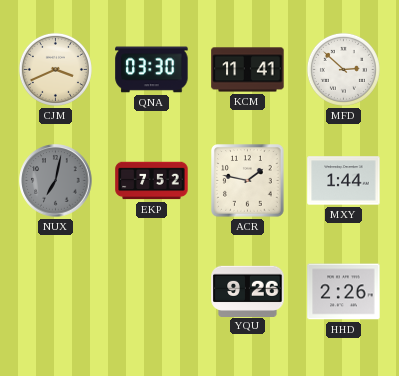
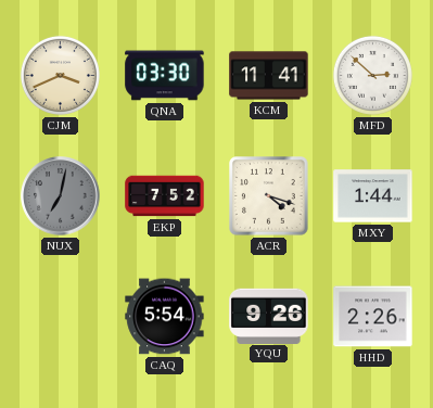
ACR: 1:47 -> 4:18 (269, 196)
CAQ: none -> 5:54 (165, 317)
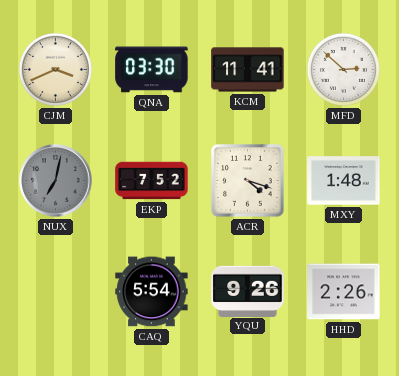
MXY: 1:44 -> 1:48 (344, 181)
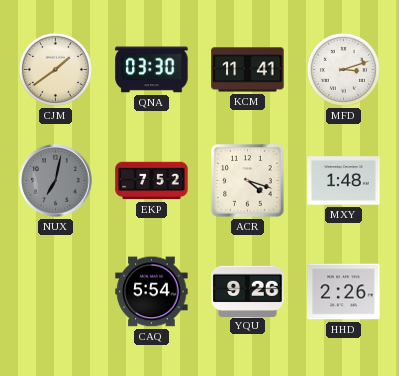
CJM: 3:41 -> 1:39 (55, 69)
MFD: 2:52 -> 3:12 (343, 69)
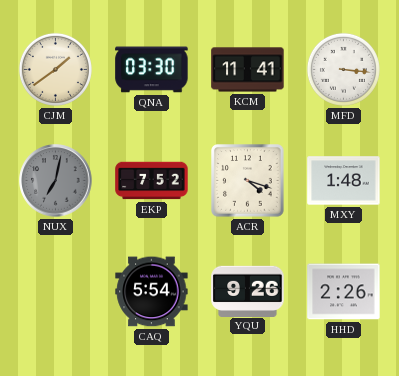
MFD: 3:12 -> 3:16 (343, 69)
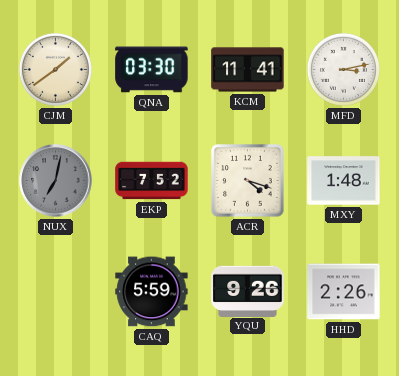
MFD: 3:16 -> 3:13 (343, 69)
CAQ: 5:54 -> 5:59 (152, 292)
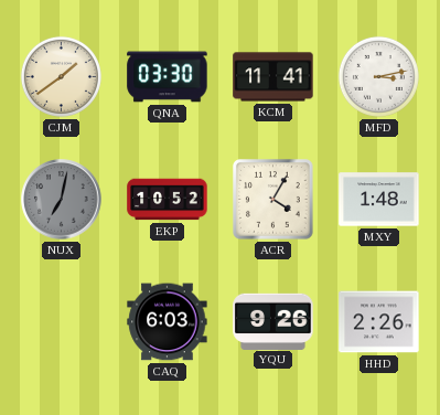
EKP: 7:52 -> 10:52 (168, 200)
ACR: 4:18 -> 4:05 (273, 200)
CAQ: 5:59 -> 6:03 (168, 322)
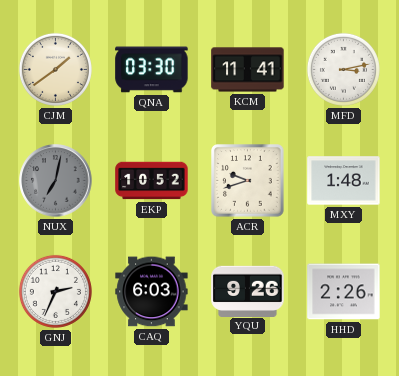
ACR: 4:05 -> 9:42 (248, 181)
GNJ: none -> 2:34 (55, 291)
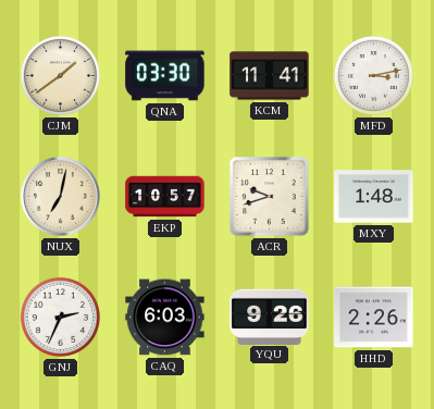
NUX dial: grey -> cream (61, 197)
EKP: 10:52 -> 10:57 (165, 197)
